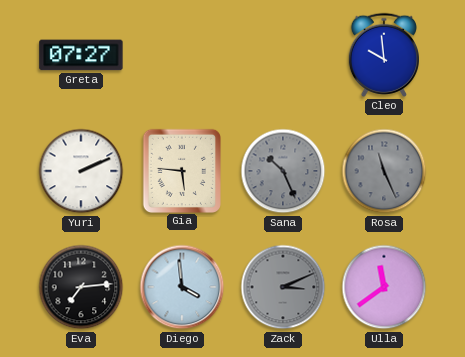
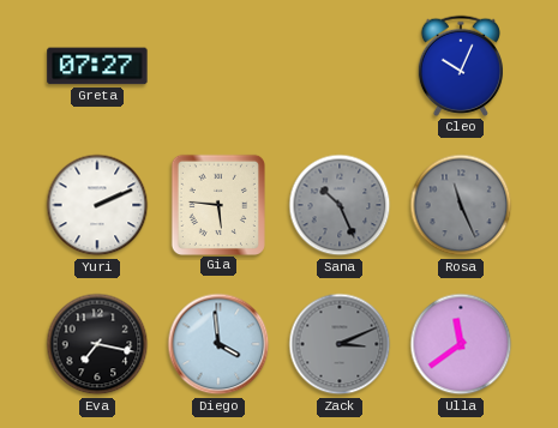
Cleo: 9:59 -> 10:04 (460, 66)
Eva: 7:14 -> 7:17 (97, 344)
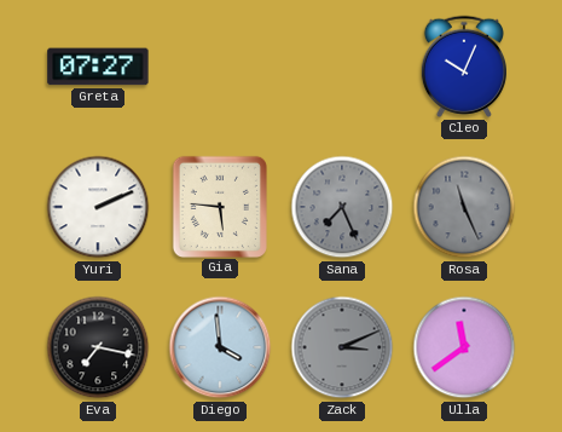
Sana: 10:26 -> 7:26 (342, 207)
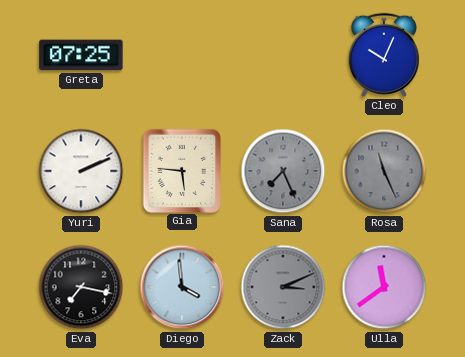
Greta: 07:27 -> 07:25 (81, 55)
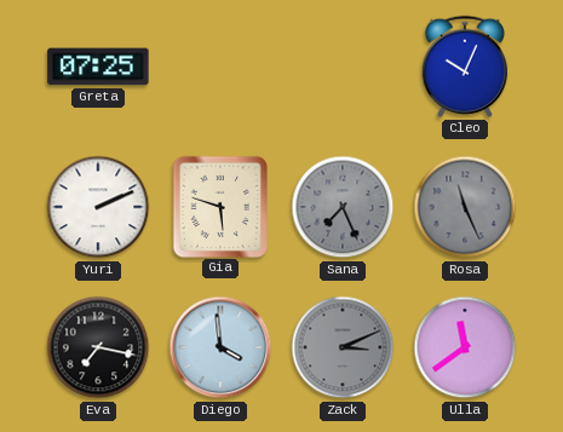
Gia: 5:46 -> 5:48 (220, 206)
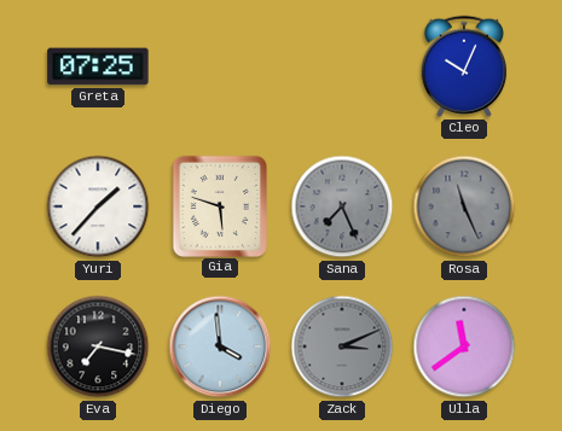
Yuri: 2:11 -> 1:37 (98, 206)
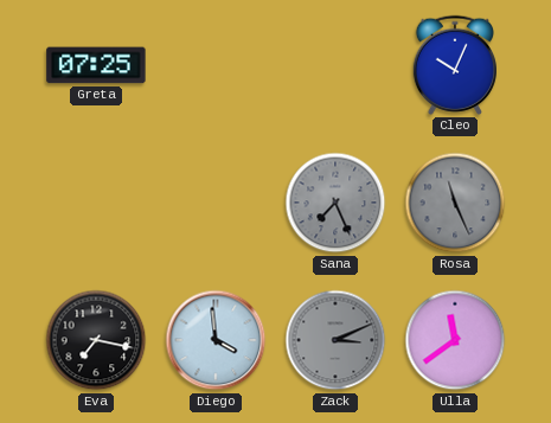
Yuri: 1:37 -> none (98, 206)
Gia: 5:48 -> none (220, 205)
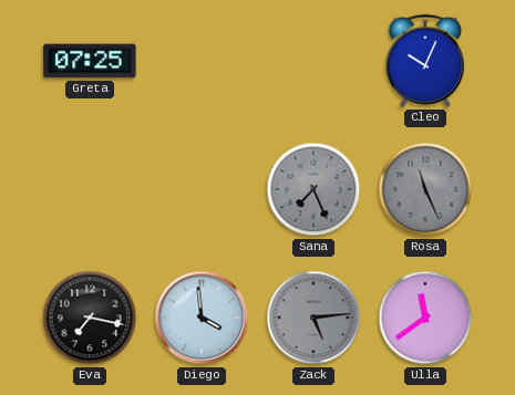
Zack: 3:11 -> 5:14 (313, 318)
